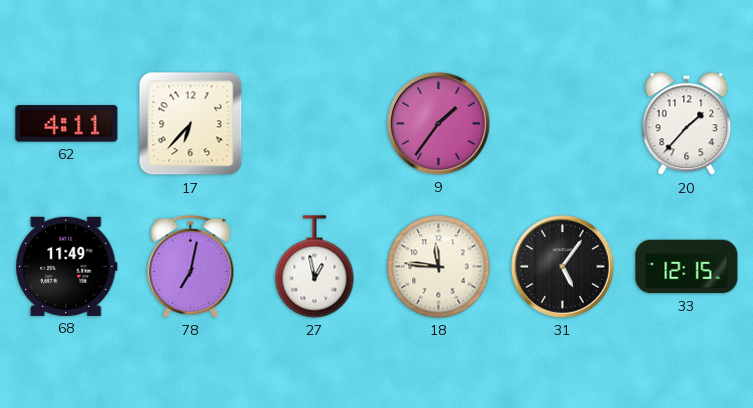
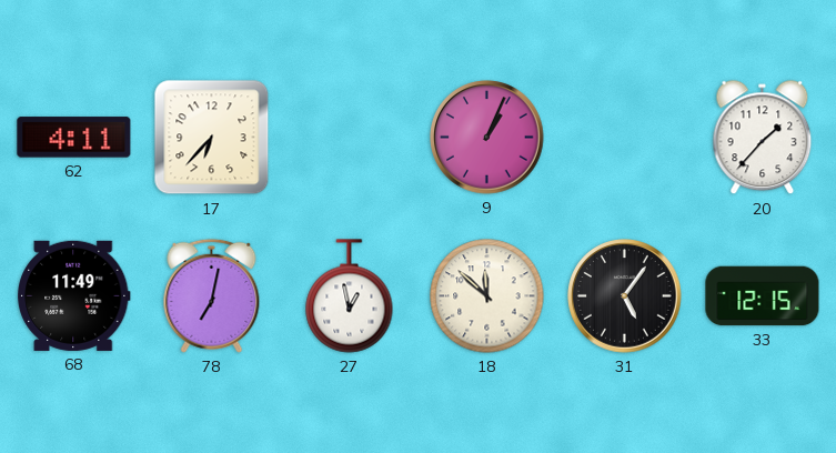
9: 1:36 -> 1:04 (487, 138)
18: 11:46 -> 11:52 (487, 296)
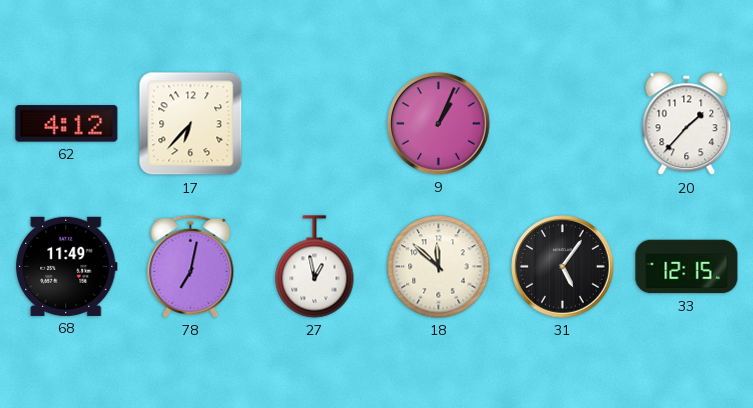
62: 4:11 -> 4:12 (67, 124)
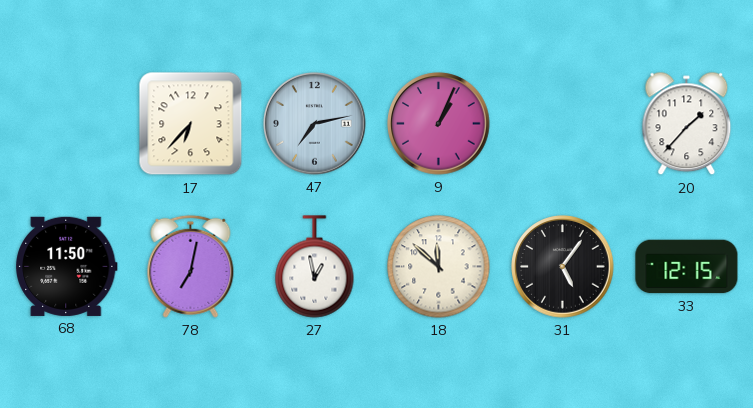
62: 4:12 -> none (67, 124)
47: none -> 7:13 (315, 124)
68: 11:49 -> 11:50 (67, 266)
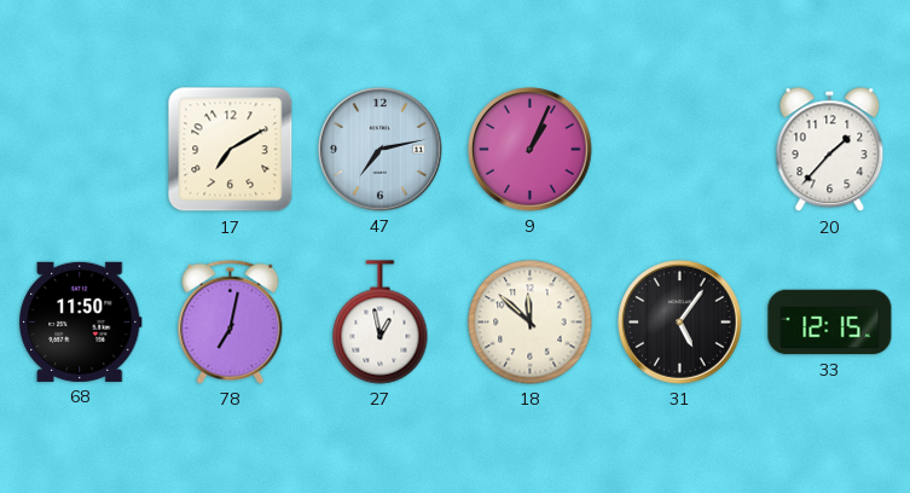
17: 6:37 -> 7:10 (231, 150)
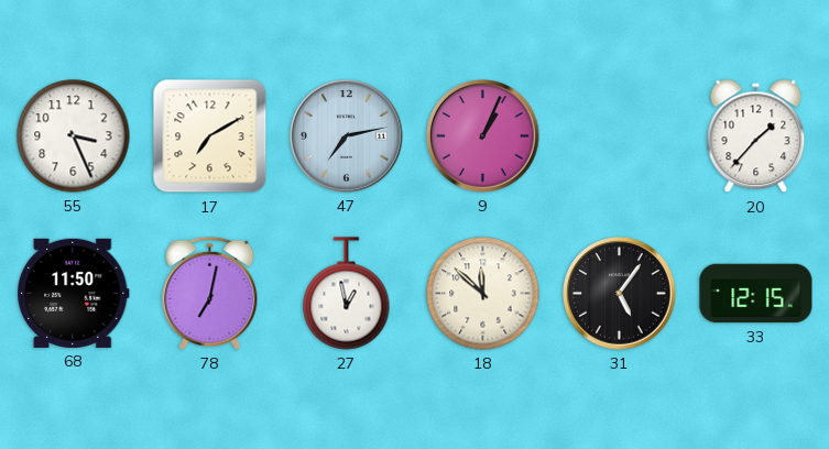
55: none -> 3:26 (74, 136)
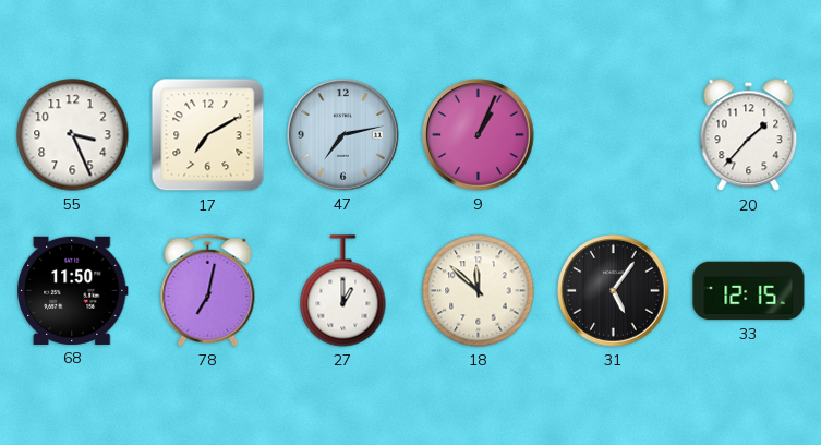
27: 12:58 -> 1:00 (343, 291)
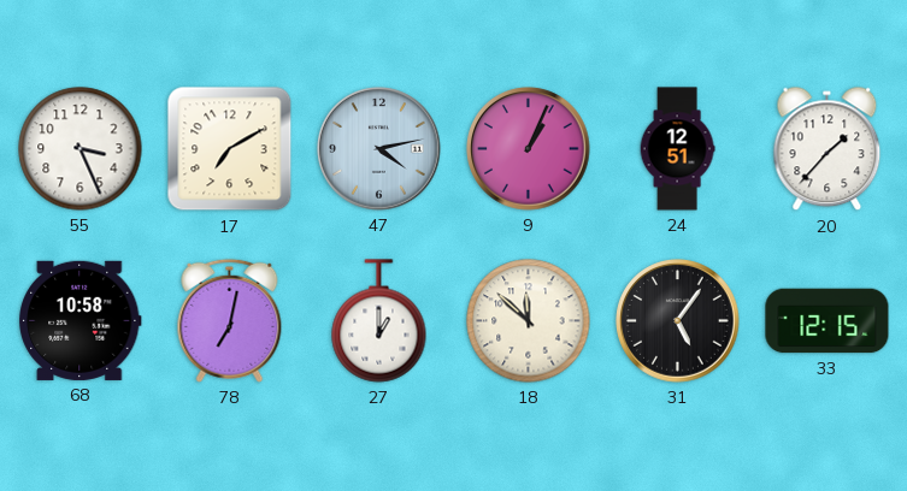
47: 7:13 -> 4:13 (379, 149)
24: none -> 12:51 (677, 149)
68: 11:50 -> 10:58 (81, 320)
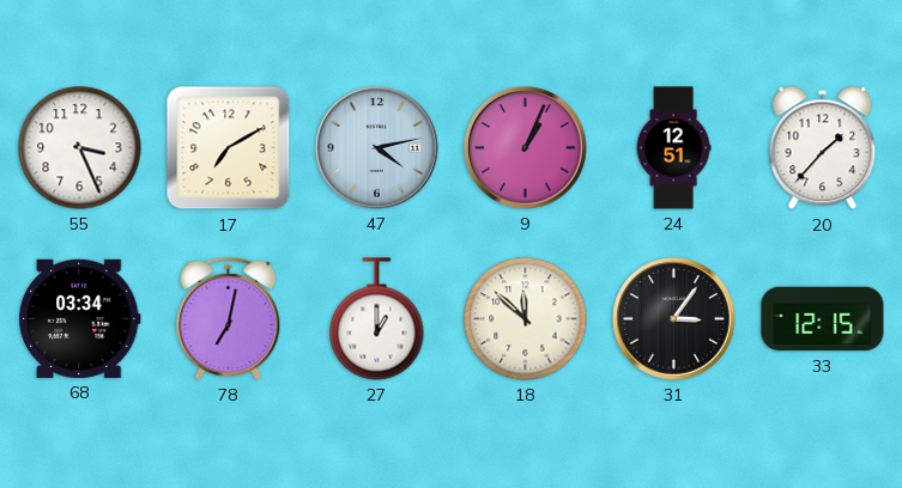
68: 10:58 -> 03:34 (80, 318)
31: 5:06 -> 3:06 (674, 319)
